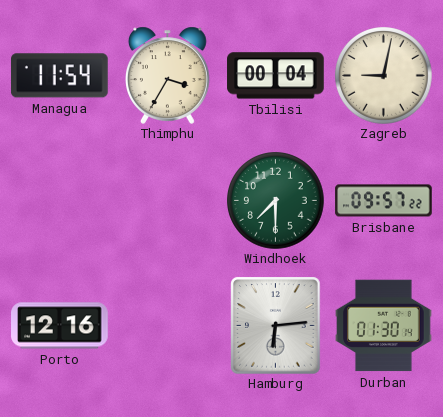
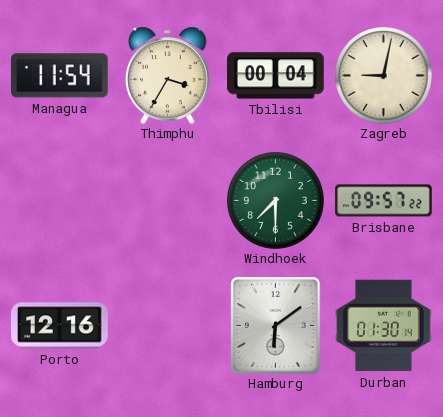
Hamburg: 6:14 -> 6:09 (276, 325)
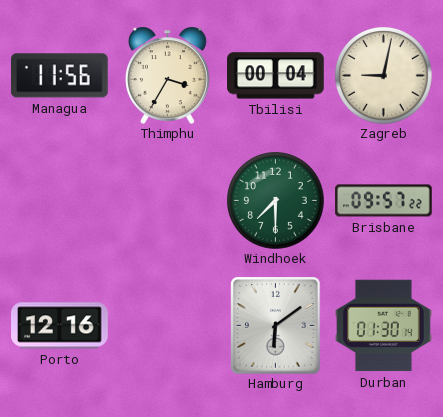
Managua: 11:54 -> 11:56 (59, 76)
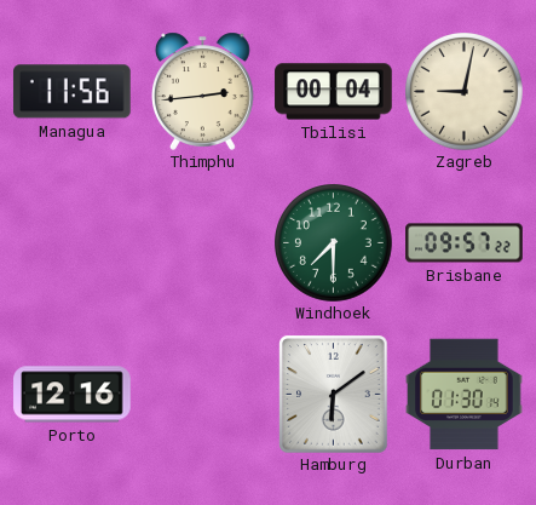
Thimphu: 3:35 -> 2:44 (203, 91)
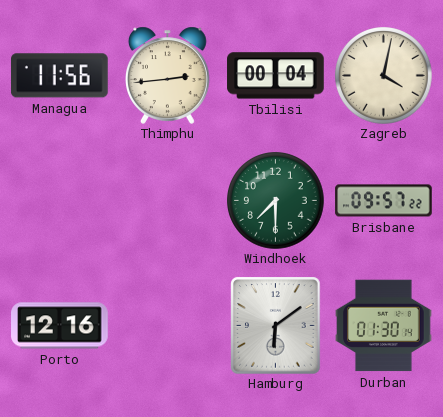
Zagreb: 9:02 -> 4:02 (384, 76)
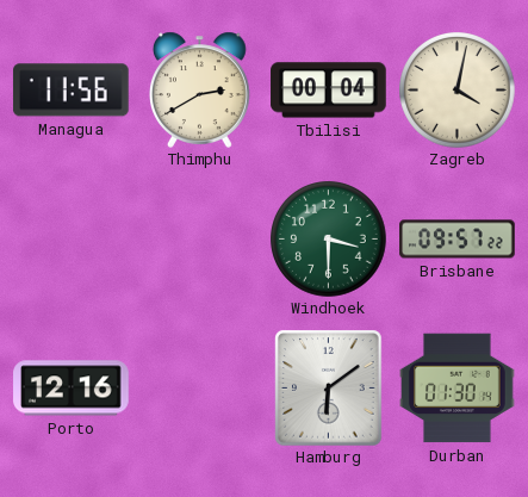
Thimphu: 2:44 -> 2:40 (200, 89)
Windhoek: 7:30 -> 3:30 (329, 240)
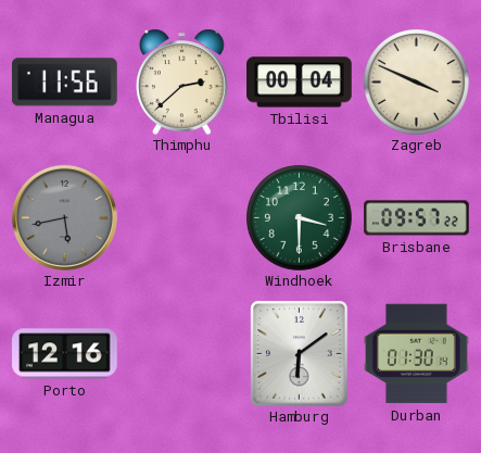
Thimphu: 2:40 -> 2:38 (182, 81)
Zagreb: 4:02 -> 3:49 (417, 83)
Izmir: none -> 5:43 (64, 217)
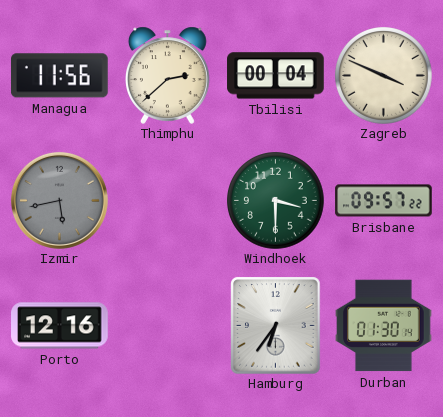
Hamburg: 6:09 -> 6:36 (276, 325)
